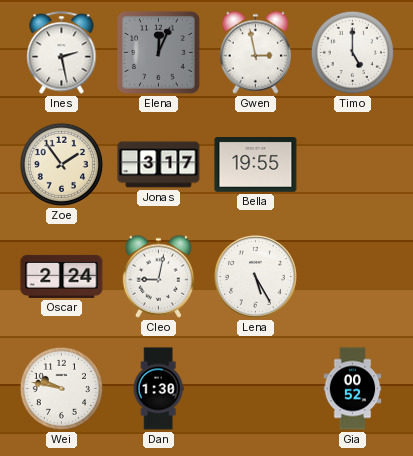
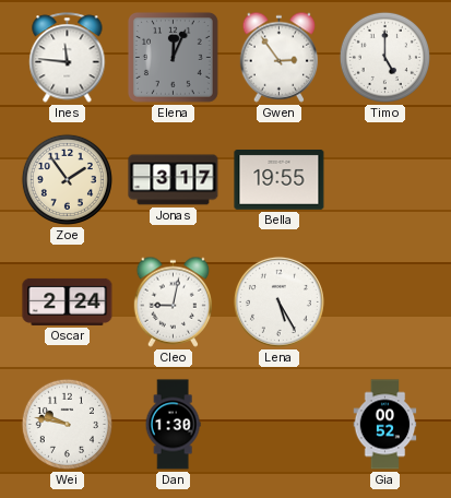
Ines: 2:28 -> 11:46 (68, 58)
Gwen: 2:58 -> 2:54 (280, 57)
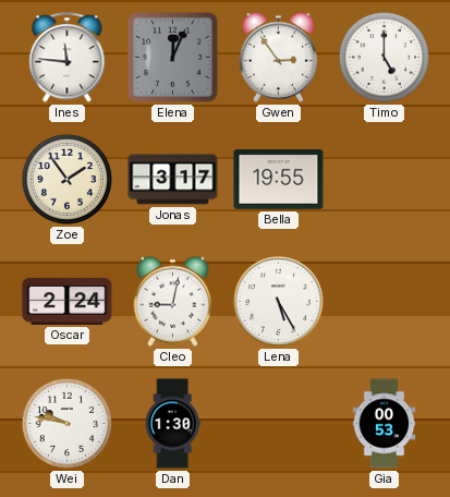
Gia: 00:52 -> 00:53 (385, 424)
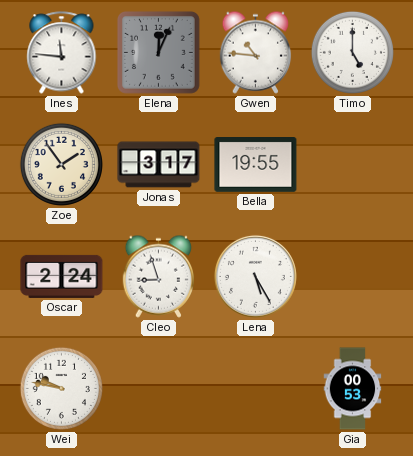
Gwen: 2:54 -> 10:46 (256, 52)
Cleo: 9:02 -> 8:57 (159, 276)
Dan: 1:30 -> none (172, 424)
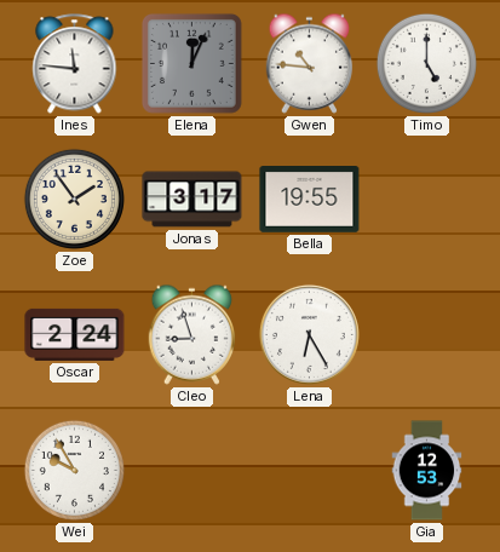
Lena: 5:25 -> 6:25 (309, 334)
Wei: 9:47 -> 9:55 (74, 470)
Gia: 00:53 -> 12:53 (427, 471)
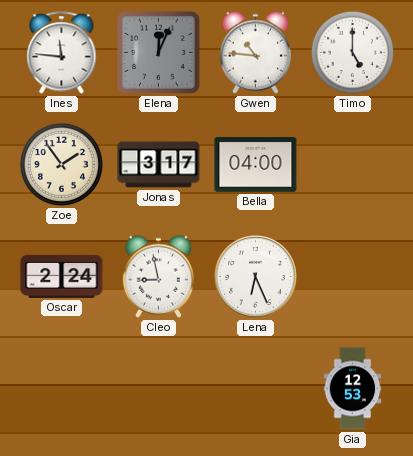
Bella: 19:55 -> 04:00 (256, 165)
Cleo: 8:57 -> 8:58 (159, 276)
Lena: 6:25 -> 6:26 (255, 276)
Wei: 9:55 -> none (74, 470)
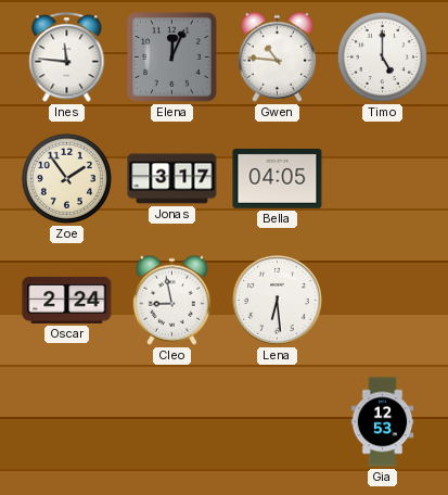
Bella: 04:00 -> 04:05 (278, 179)
Lena: 6:26 -> 6:29 (277, 300)
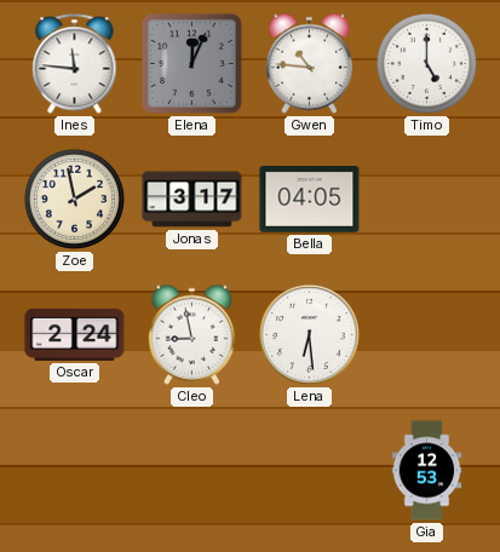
Zoe: 1:54 -> 1:58 (74, 199)
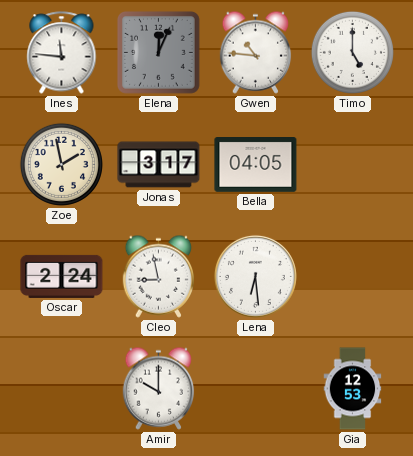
Amir: none -> 10:00 (159, 388)
